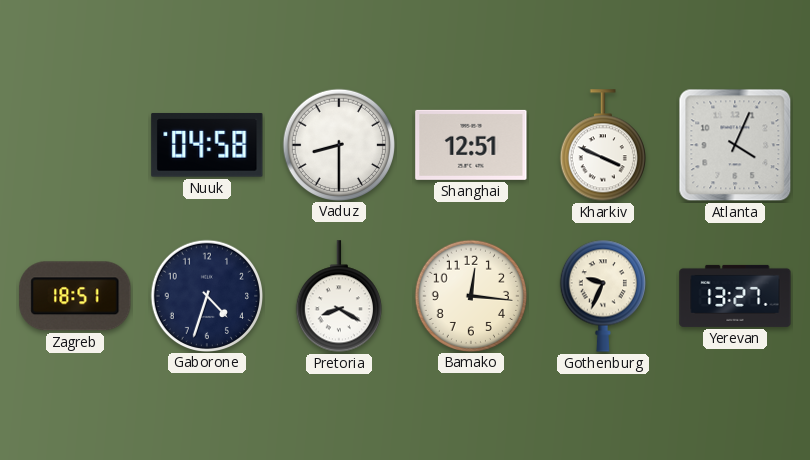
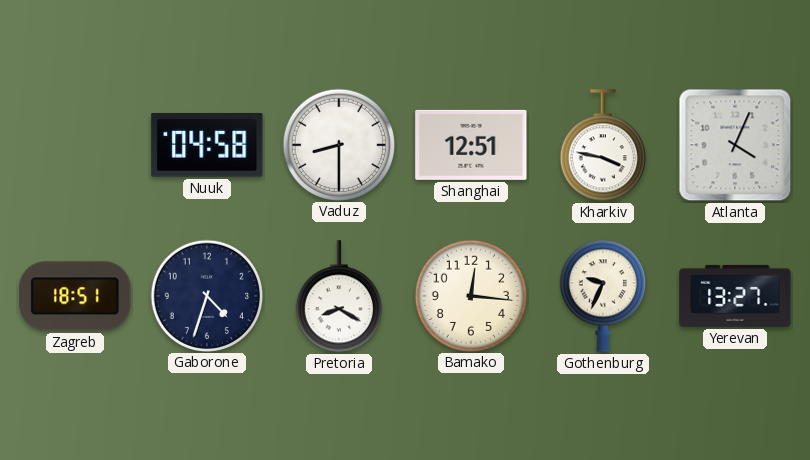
Kharkiv: 3:49 -> 3:47 (603, 146)
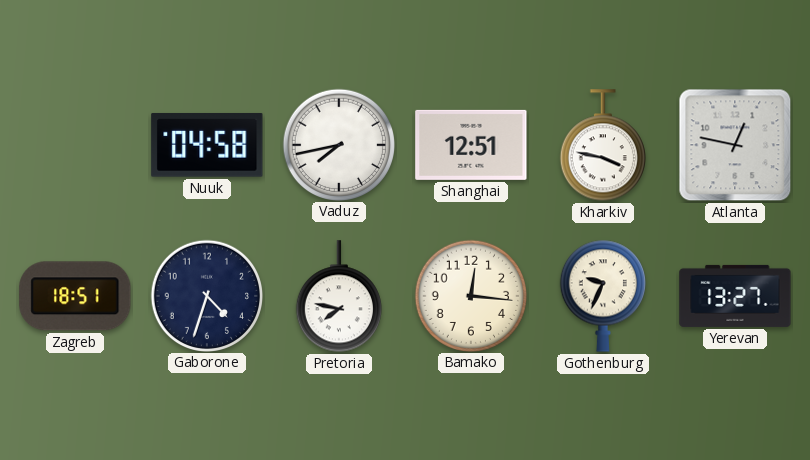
Vaduz: 8:30 -> 7:43 (338, 144)
Atlanta: 4:04 -> 12:47 (735, 145)
Pretoria: 8:20 -> 7:47 (339, 297)
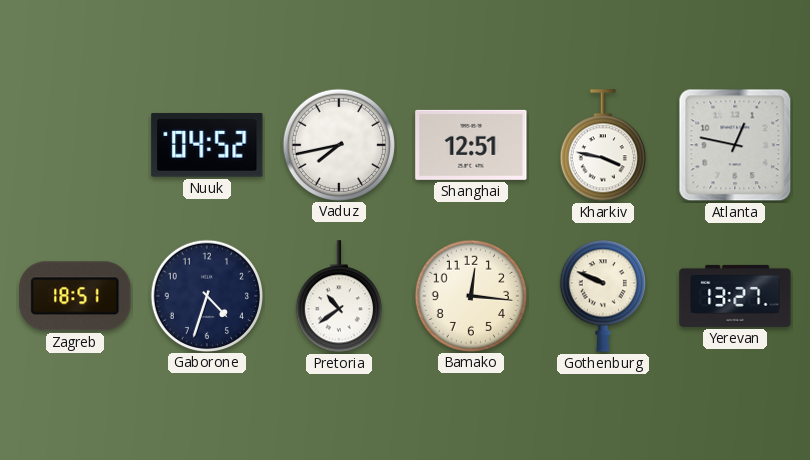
Nuuk: 04:58 -> 04:52 (207, 145)
Pretoria: 7:47 -> 10:39 (339, 297)
Gothenburg: 9:34 -> 9:49 (603, 296)
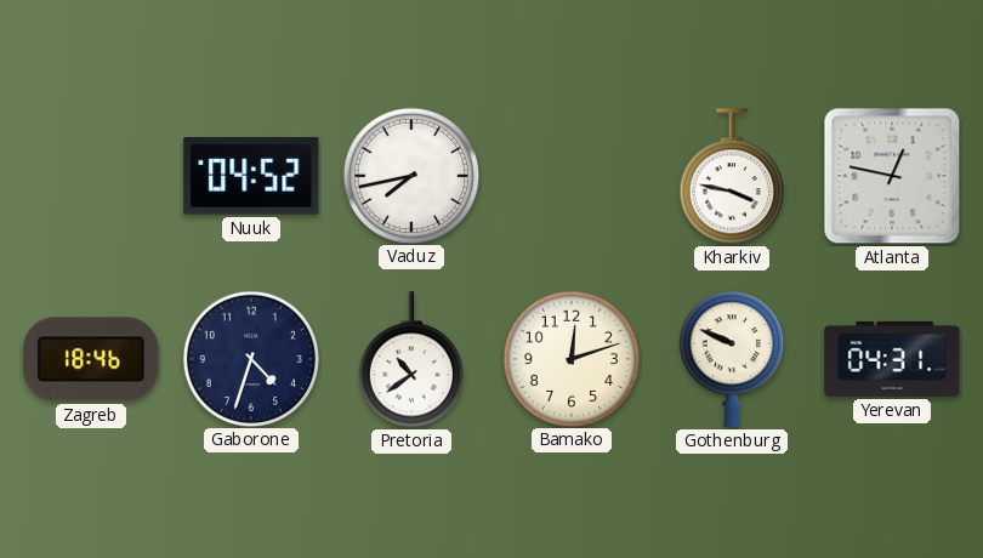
Shanghai: 12:51 -> none (471, 145)
Zagreb: 18:51 -> 18:46 (91, 359)
Bamako: 12:16 -> 12:12 (570, 358)
Yerevan: 13:27 -> 04:31 (892, 359)
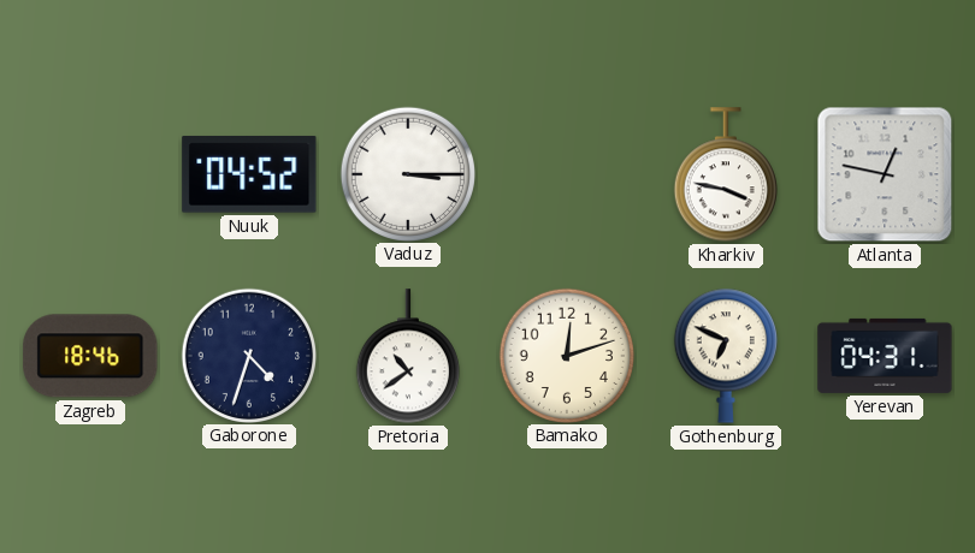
Vaduz: 7:43 -> 3:15 (407, 173)
Gothenburg: 9:49 -> 6:49 (726, 356)
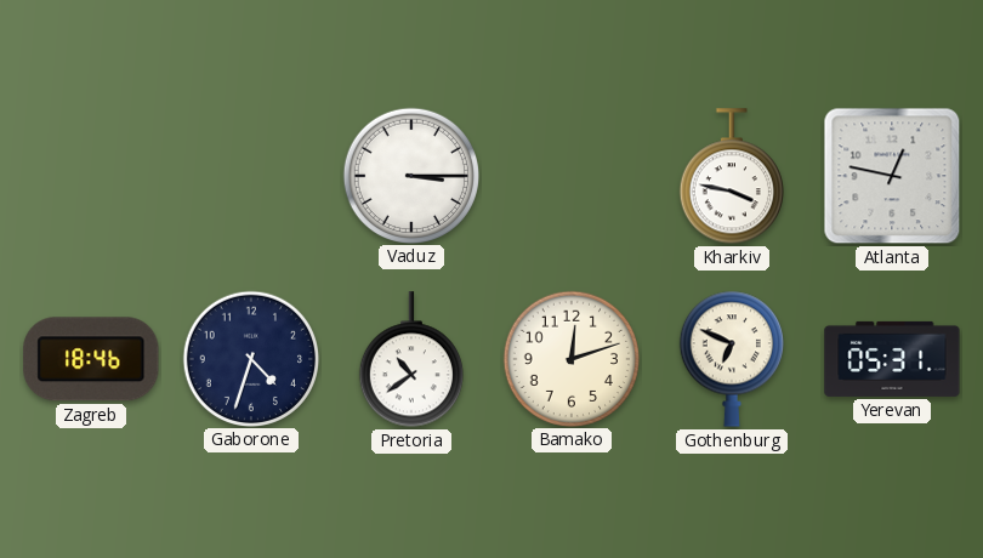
Nuuk: 04:52 -> none (249, 174)
Yerevan: 04:31 -> 05:31 (892, 359)
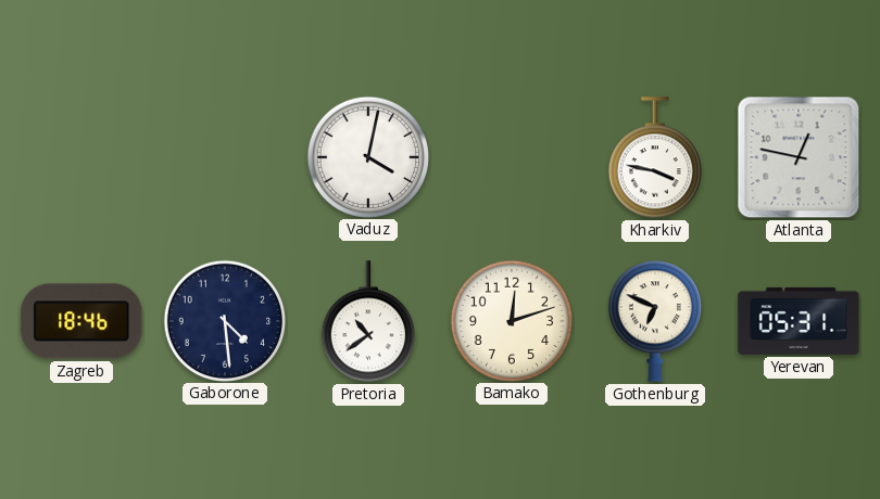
Vaduz: 3:15 -> 4:02 (367, 156)
Gaborone: 4:33 -> 4:29 (224, 320)
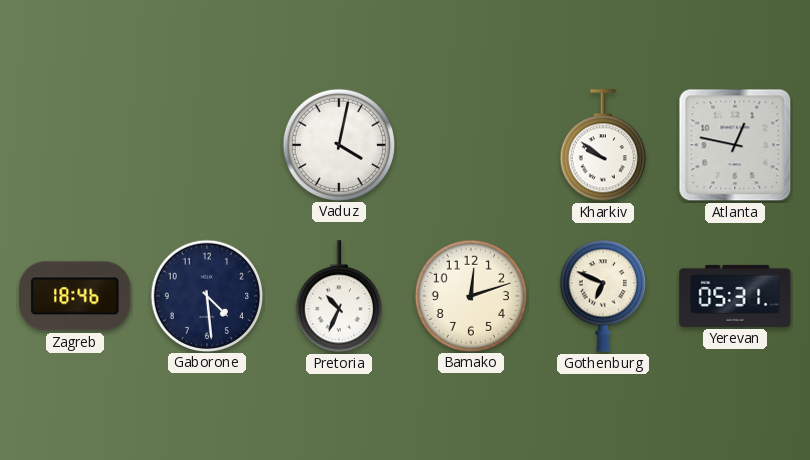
Kharkiv: 3:47 -> 9:51 (603, 146)
Pretoria: 10:39 -> 10:34 (339, 297)
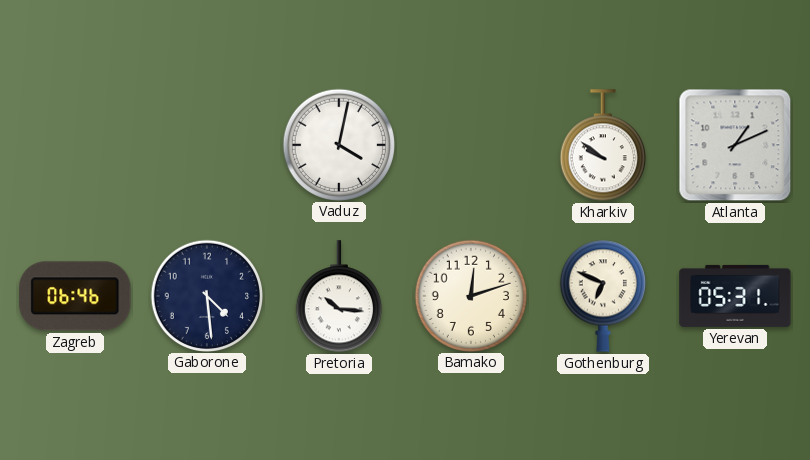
Atlanta: 12:47 -> 1:11 (735, 145)
Zagreb: 18:46 -> 06:46 (75, 296)
Pretoria: 10:34 -> 10:16 (339, 297)
